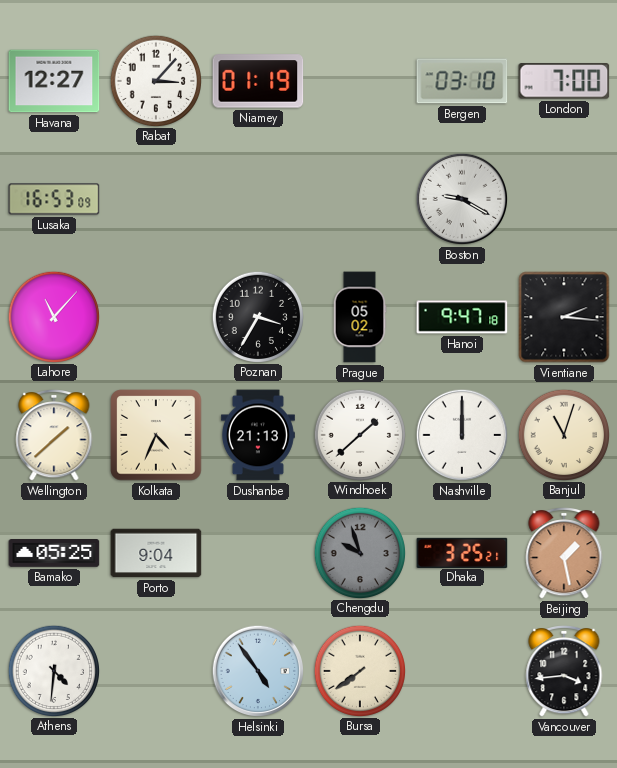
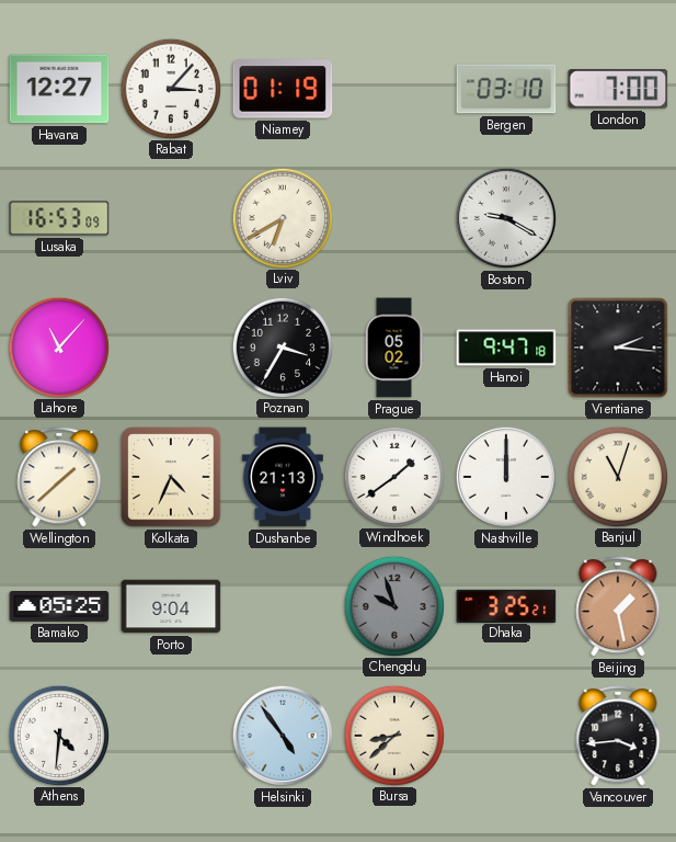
Lviv: none -> 6:40 (282, 217)
Windhoek: 1:38 -> 1:39 (393, 476)
Bursa: 7:39 -> 8:38 (393, 735)
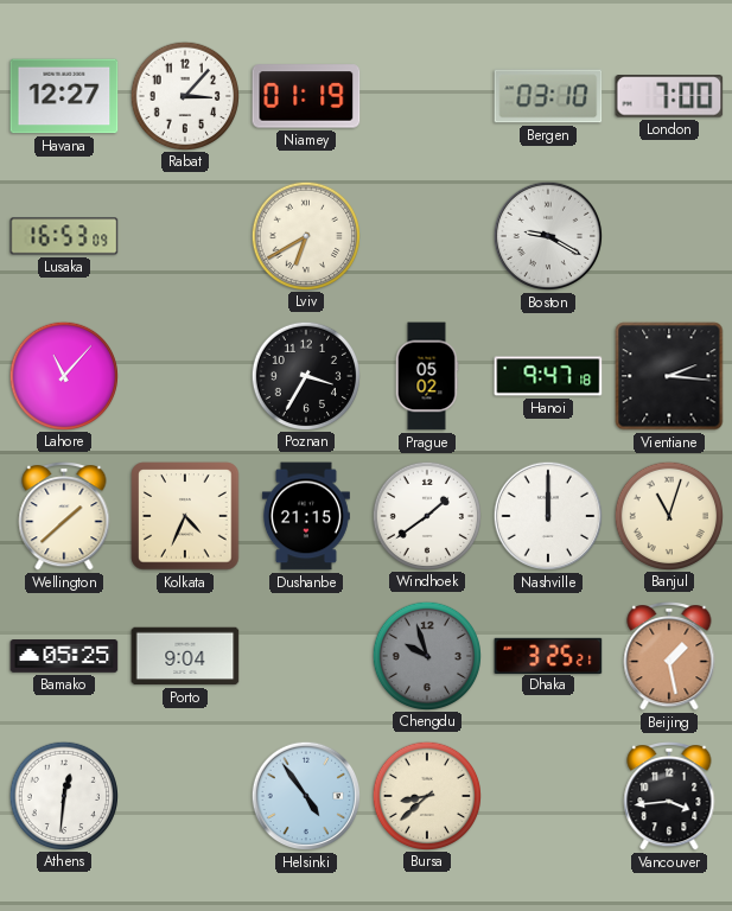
Dushanbe: 21:13 -> 21:15 (306, 516)
Athens: 4:31 -> 12:31 (63, 795)
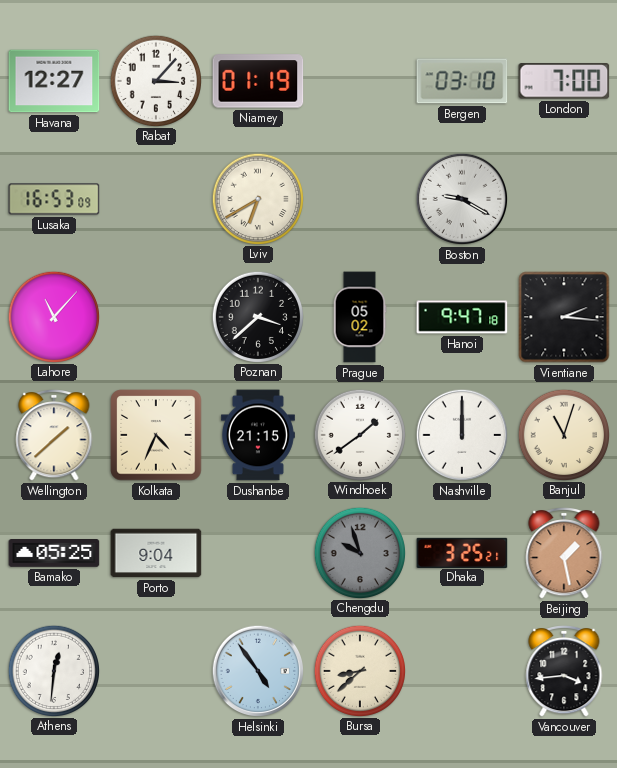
Poznan: 3:35 -> 3:38 (257, 316)
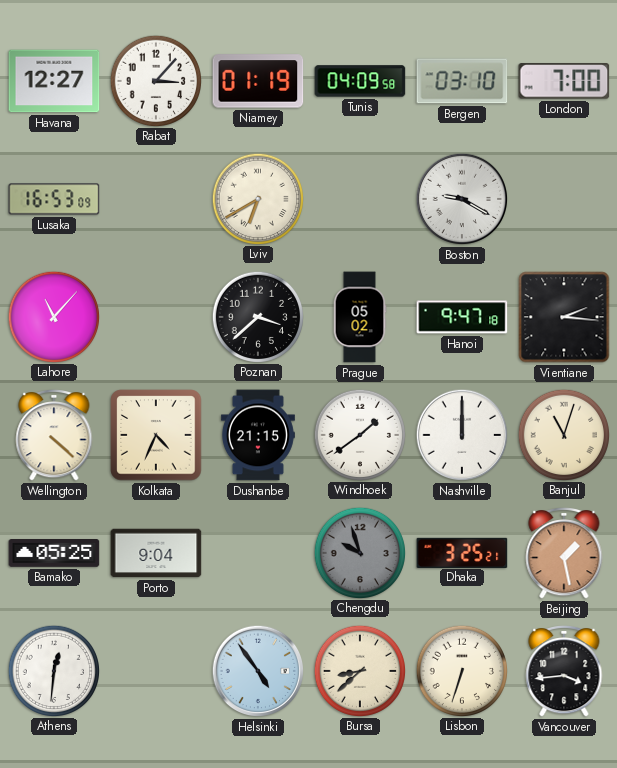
Tunis: none -> 04:09 (360, 81)
Wellington: 1:38 -> 4:22 (54, 436)
Lisbon: none -> 6:33 (461, 670)
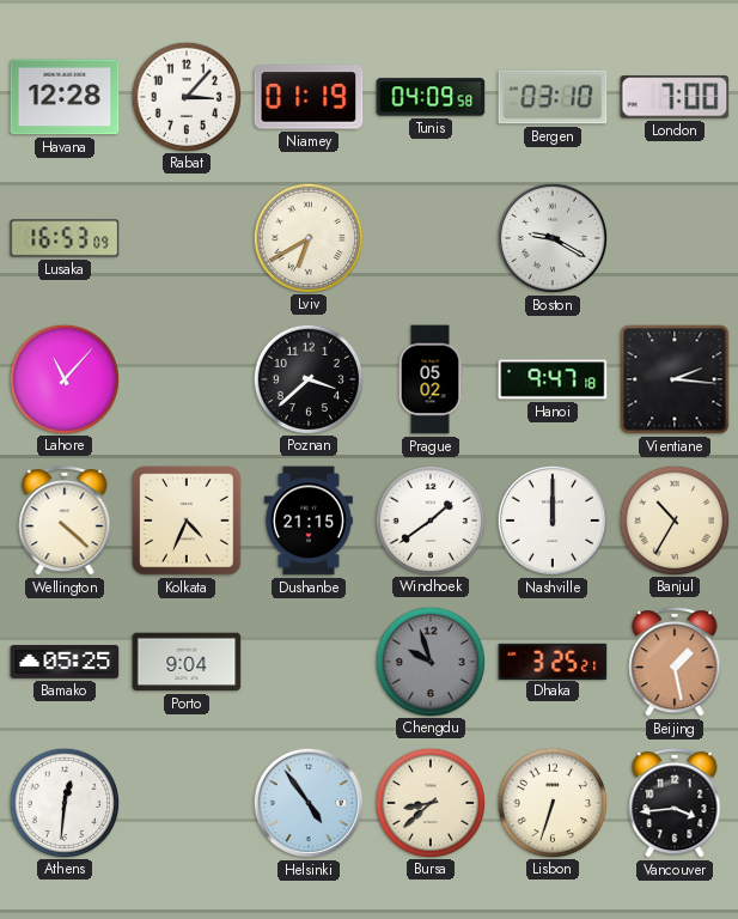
Havana: 12:27 -> 12:28 (65, 97)
Banjul: 11:03 -> 10:35 (673, 519)
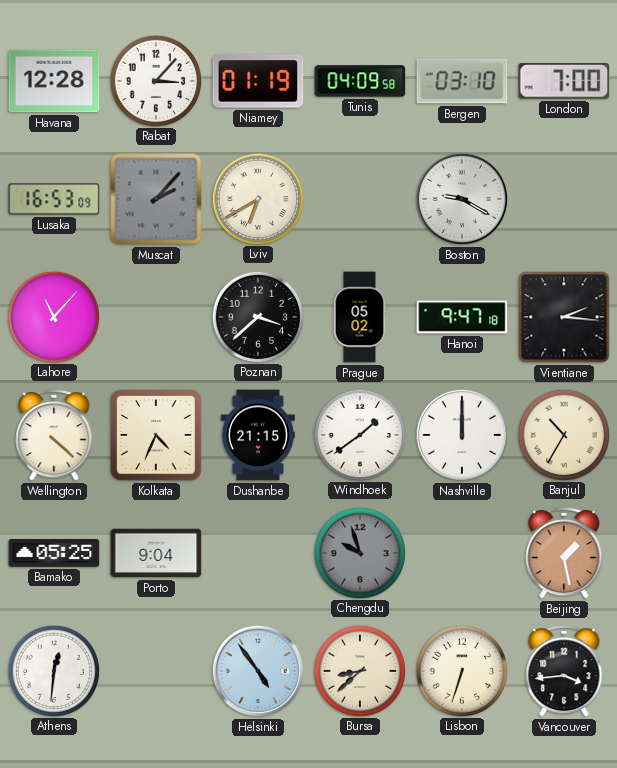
Muscat: none -> 2:07 (156, 199)
Dhaka: 3:25 -> none (553, 661)
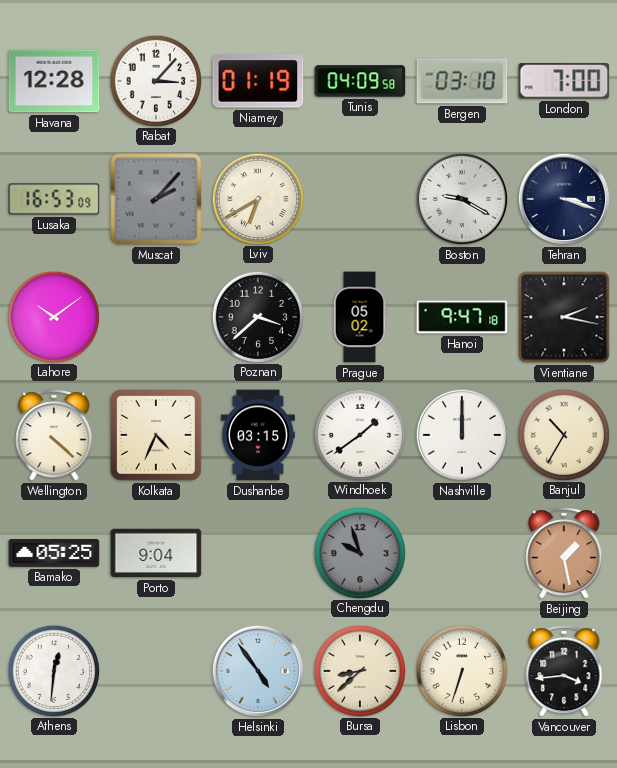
Tehran: none -> 3:18 (564, 199)
Lahore: 11:07 -> 10:09 (53, 316)
Vientiane: 2:16 -> 2:17 (564, 317)
Dushanbe: 21:15 -> 03:15 (258, 435)
